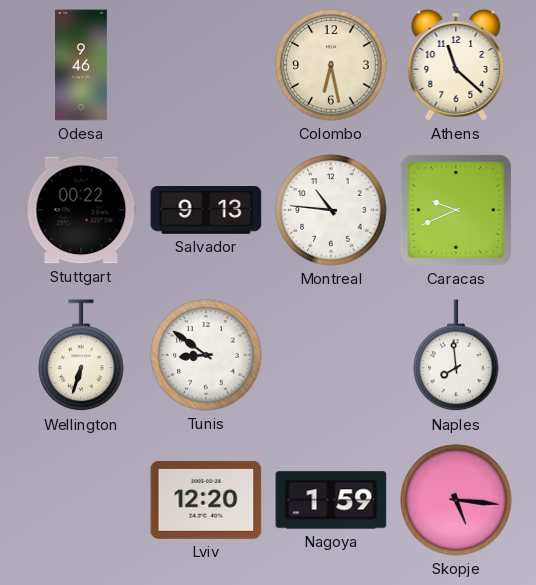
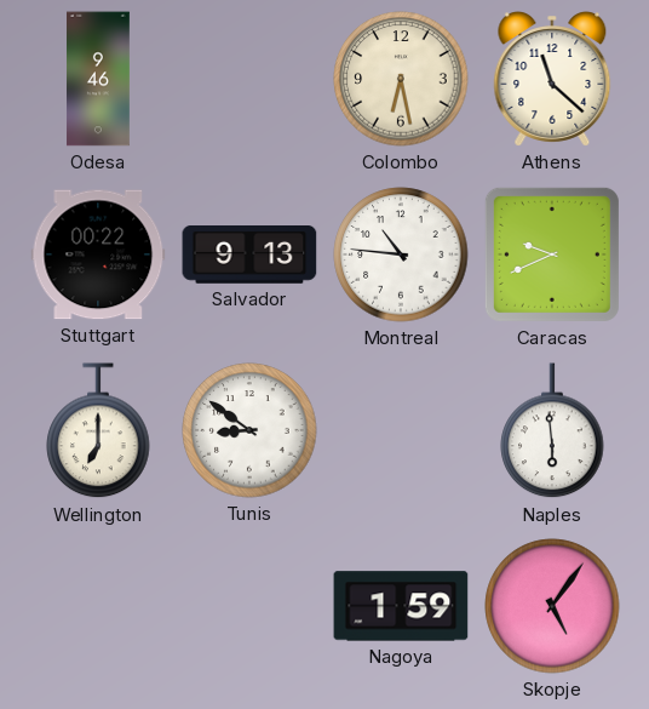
Wellington: 6:33 -> 7:00 (98, 431)
Naples: 7:59 -> 5:59 (552, 431)
Lviv: 12:20 -> none (206, 500)
Skopje: 5:16 -> 5:06 (552, 606)
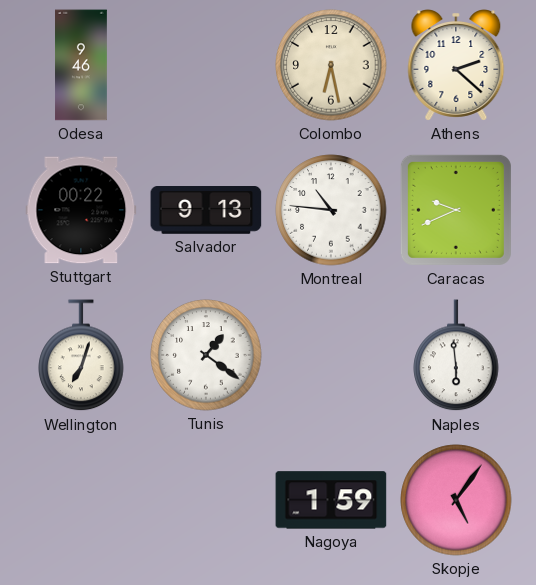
Athens: 11:22 -> 2:22 (456, 65)
Wellington: 7:00 -> 7:03 (81, 356)
Tunis: 8:51 -> 1:21 (206, 355)
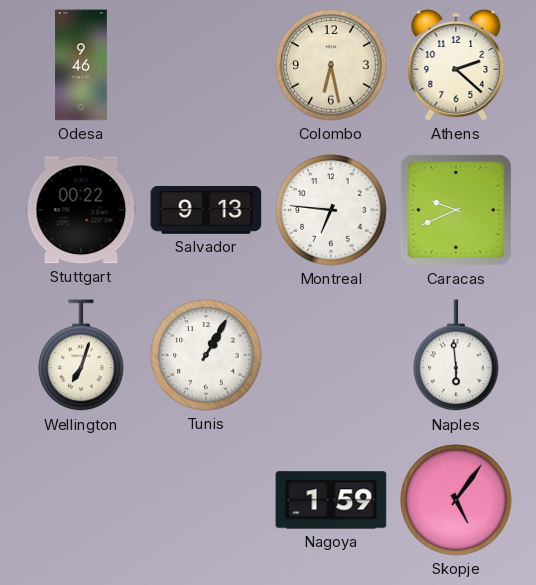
Montreal: 10:46 -> 6:46 (331, 210)
Tunis: 1:21 -> 1:05 (206, 355)
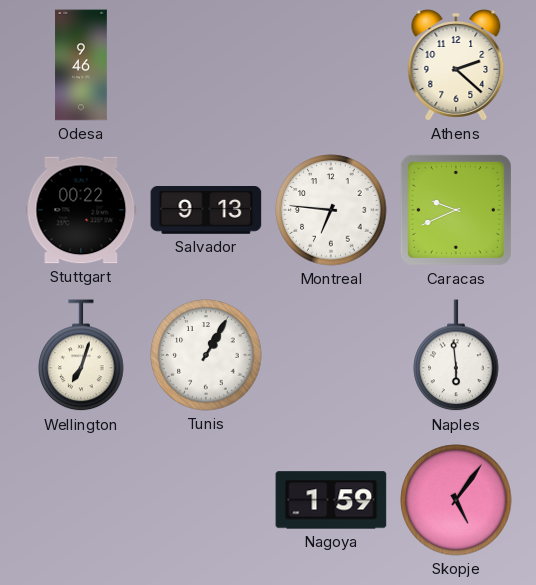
Colombo: 6:28 -> none (331, 65)
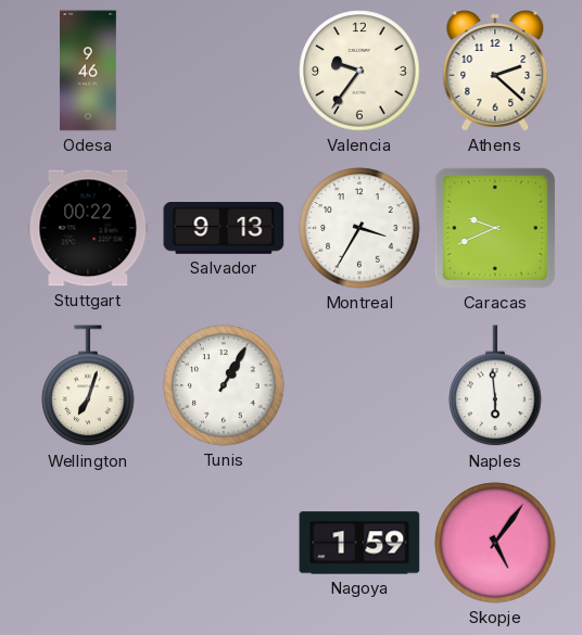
Valencia: none -> 9:36 (359, 71)
Montreal: 6:46 -> 3:35 (359, 228)
